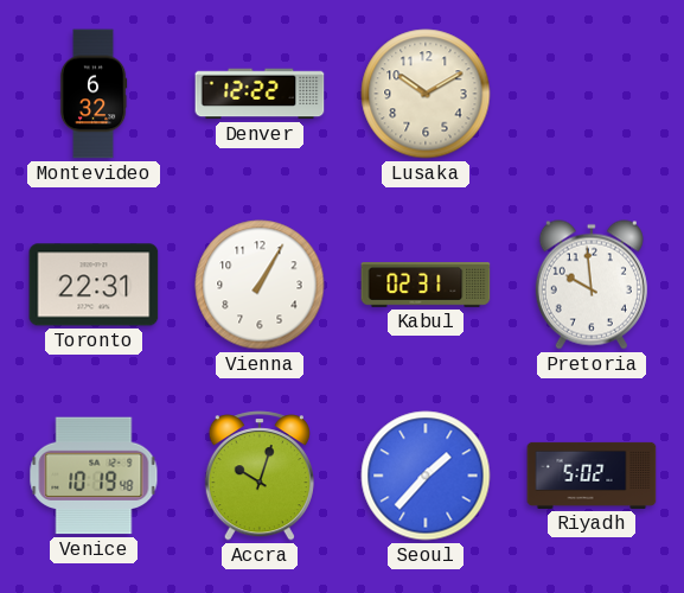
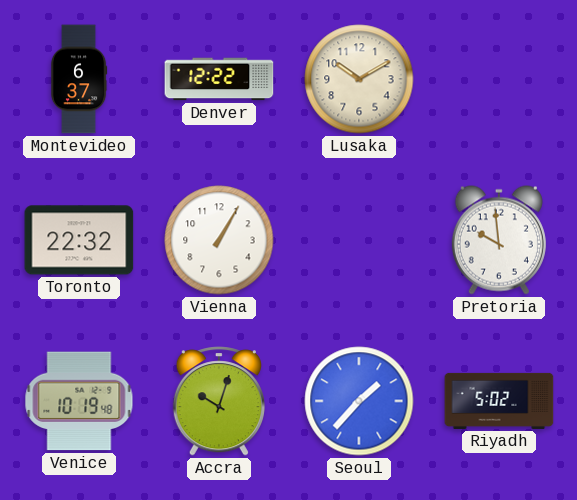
Montevideo: 6:32 -> 6:37 (79, 79)
Toronto: 22:31 -> 22:32 (79, 240)
Kabul: 02:31 -> none (426, 285)
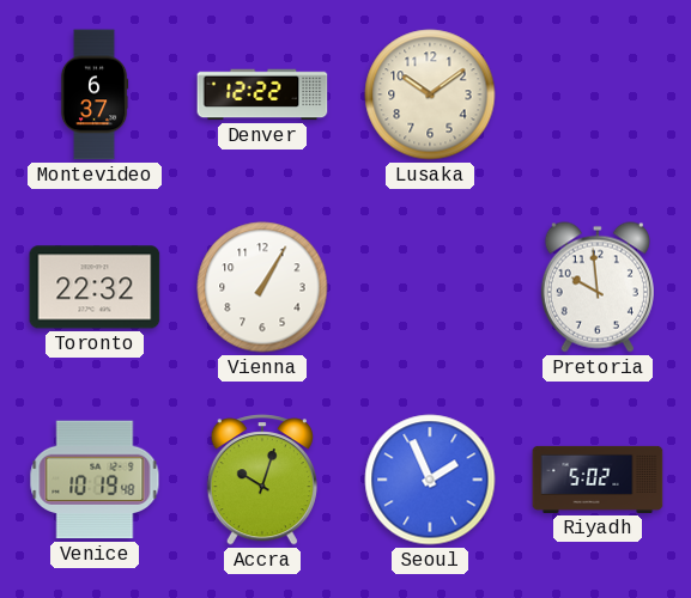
Lusaka: 10:10 -> 10:09 (430, 94)
Seoul: 1:37 -> 1:56 (430, 480)
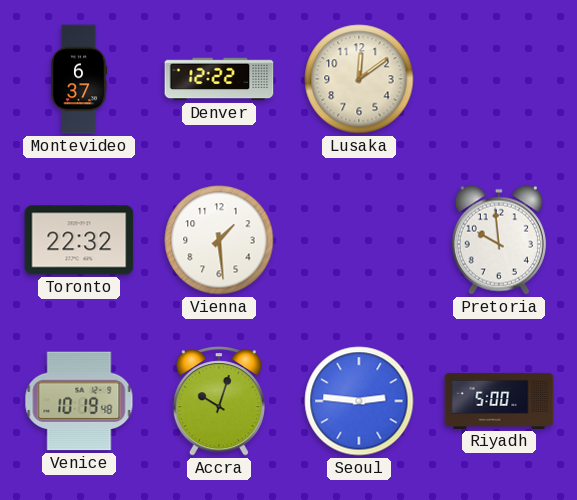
Lusaka: 10:09 -> 12:09 (359, 79)
Vienna: 1:05 -> 1:29 (219, 240)
Seoul: 1:56 -> 2:46 (359, 401)
Riyadh: 5:02 -> 5:00 (499, 401)
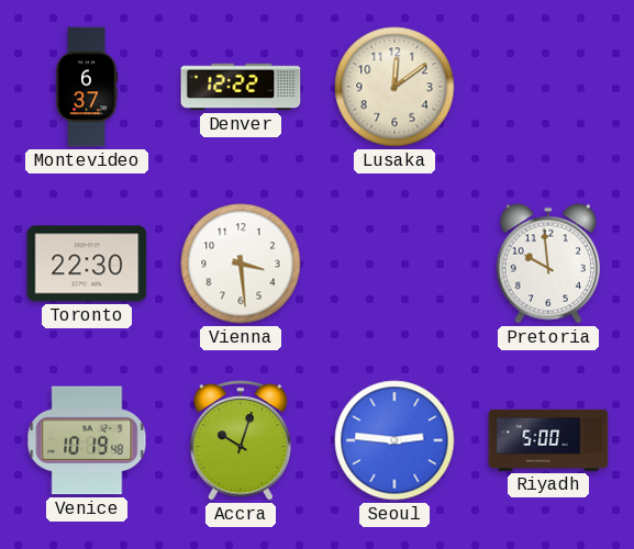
Toronto: 22:32 -> 22:30 (87, 264)
Vienna: 1:29 -> 3:29 (241, 264)
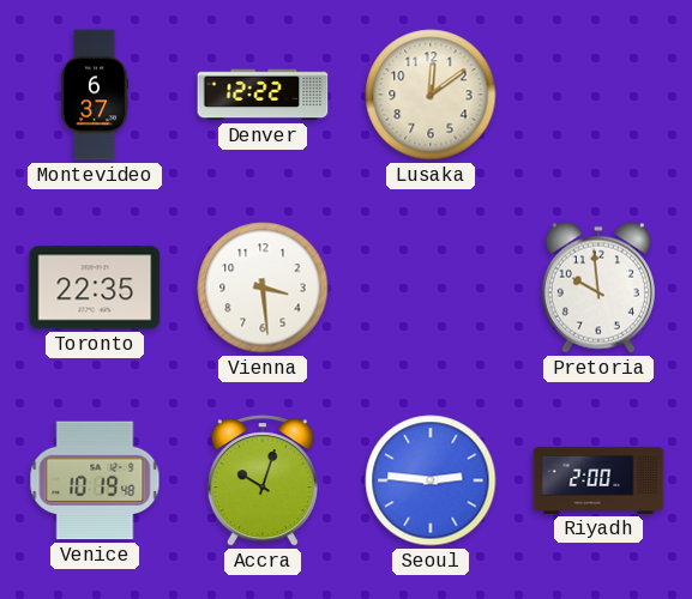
Toronto: 22:30 -> 22:35 (95, 288)
Riyadh: 5:00 -> 2:00 (598, 480)
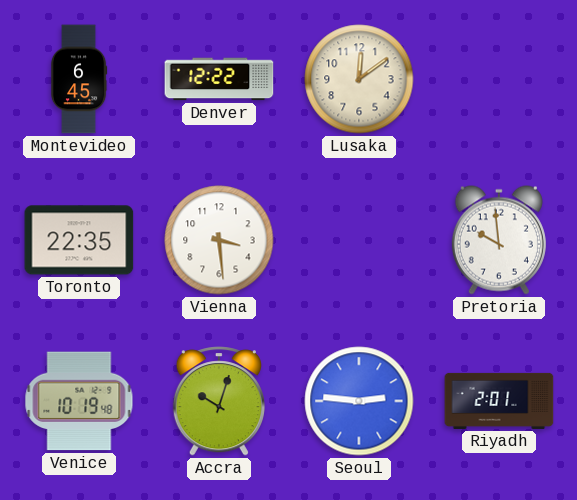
Montevideo: 6:37 -> 6:45 (79, 79)
Riyadh: 2:00 -> 2:01 (499, 401)
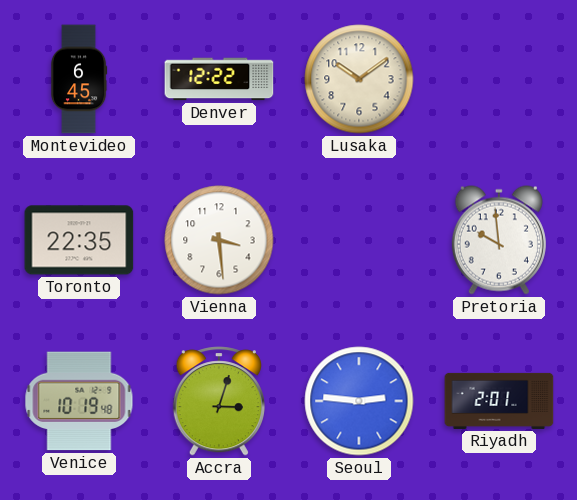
Lusaka: 12:09 -> 10:09 (359, 79)
Accra: 10:03 -> 3:03 (219, 401)
